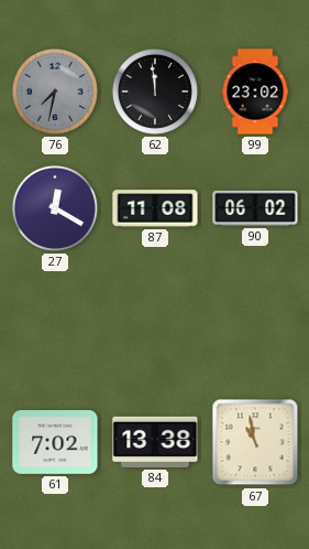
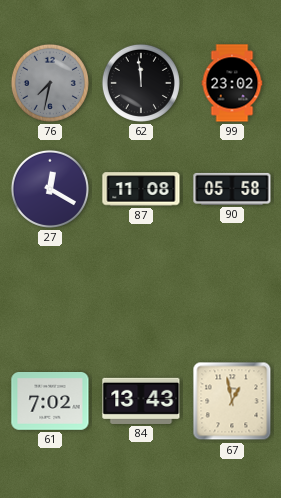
90: 06:02 -> 05:58 (232, 189)
84: 13:38 -> 13:43 (141, 401)
67: 10:58 -> 12:58 (232, 401)
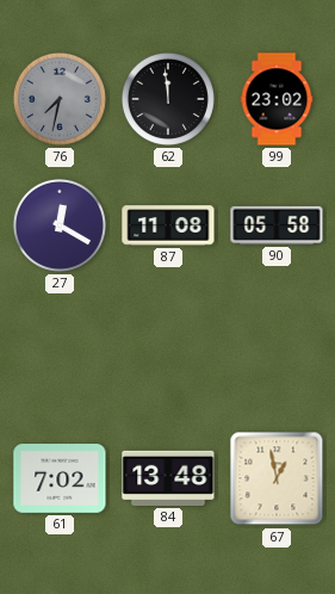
84: 13:43 -> 13:48 (168, 478)
